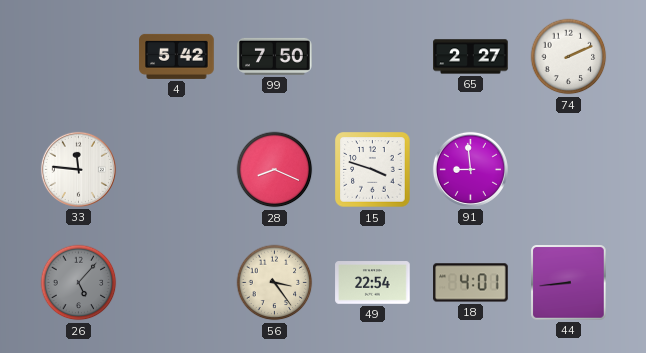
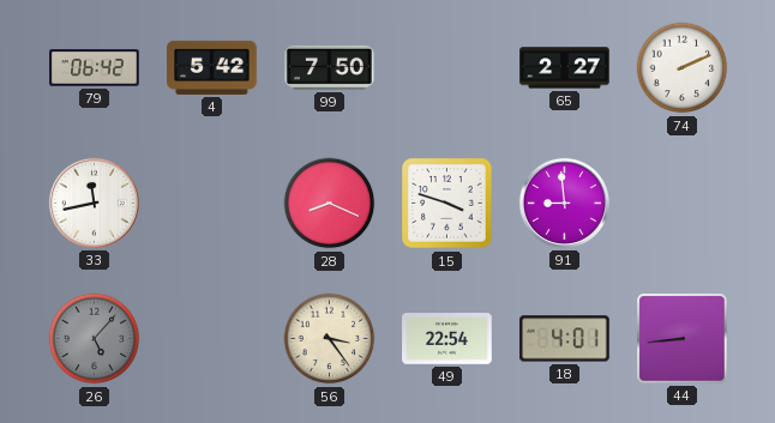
79: none -> 06:42 (95, 68)
33: 11:46 -> 11:43 (94, 203)
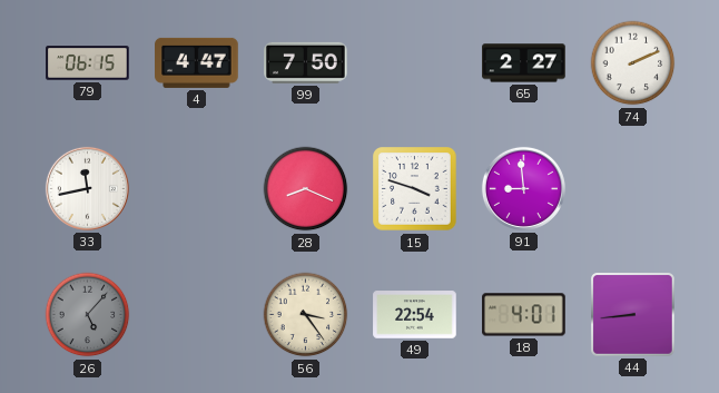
79: 06:42 -> 06:15 (88, 63)
4: 5:42 -> 4:47 (197, 62)
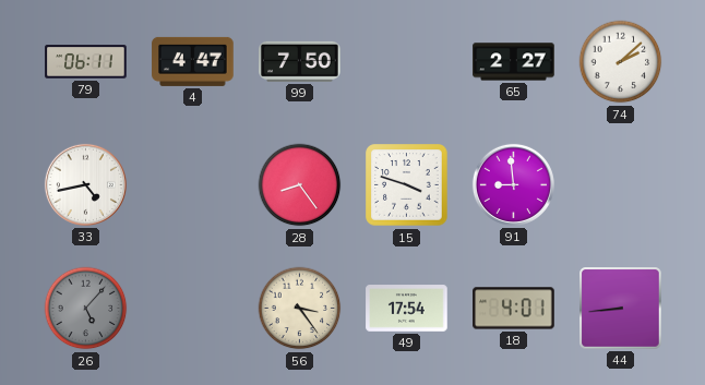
79: 06:15 -> 06:11 (86, 62)
74: 2:11 -> 2:08 (621, 62)
33: 11:43 -> 4:43 (85, 184)
28: 8:19 -> 8:24 (300, 185)
49: 22:54 -> 17:54 (407, 309)
